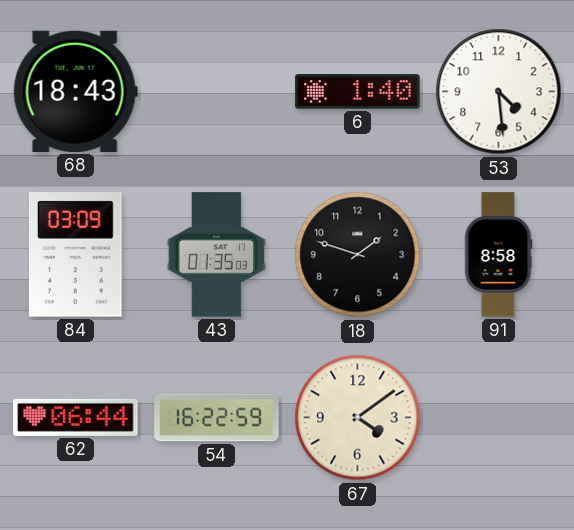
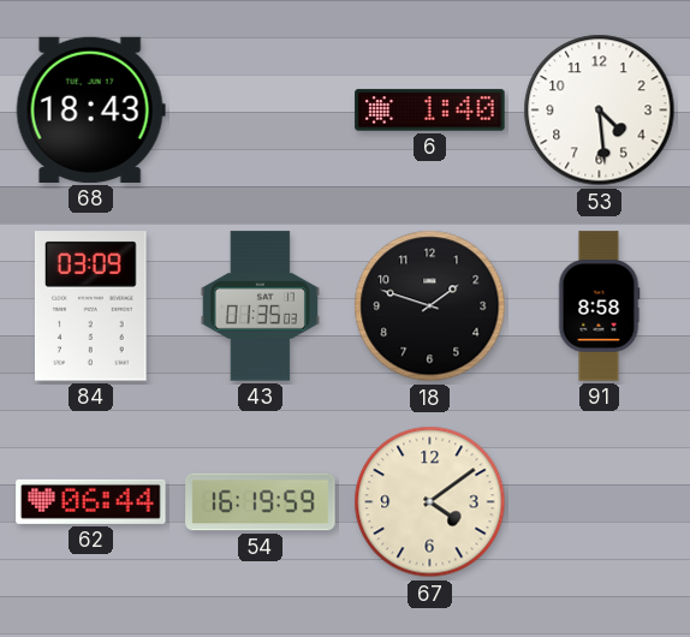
54: 16:22 -> 16:19 (261, 502)
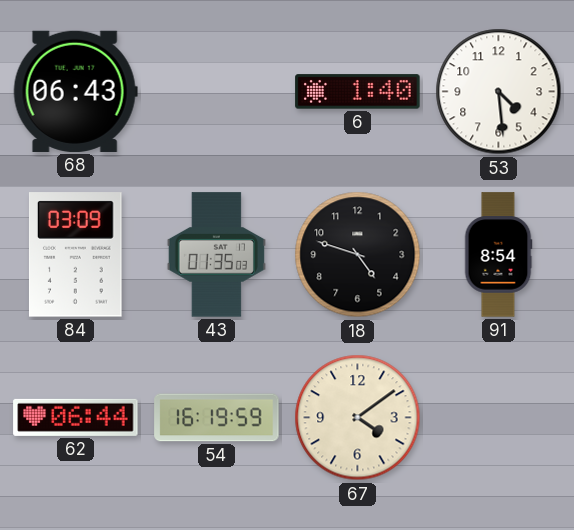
68: 18:43 -> 06:43 (75, 91)
18: 1:48 -> 4:48 (358, 255)
91: 8:58 -> 8:54 (498, 255)
